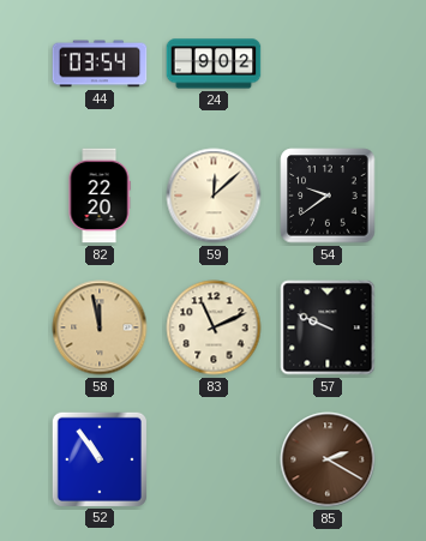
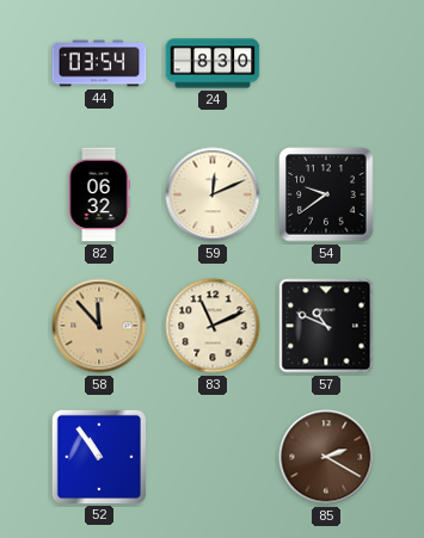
24: 9:02 -> 8:30 (213, 63)
82: 22:20 -> 06:32 (99, 194)
59: 12:08 -> 12:11 (213, 194)
58: 11:58 -> 11:53 (99, 326)
57: 9:49 -> 10:49 (326, 326)
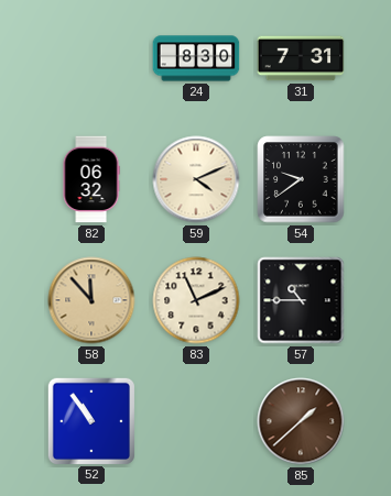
44: 03:54 -> none (99, 63)
31: none -> 7:31 (301, 58)
59: 12:11 -> 4:11 (196, 179)
57: 10:49 -> 10:45 (301, 300)
85: 2:20 -> 1:38 (301, 421)
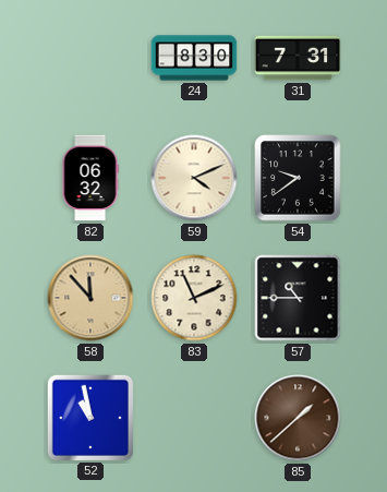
52: 10:54 -> 10:58 (89, 417)
